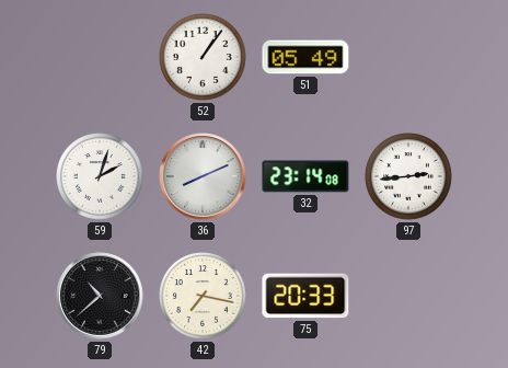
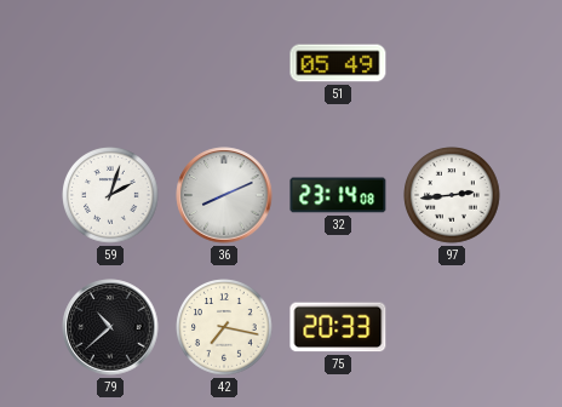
52: 1:06 -> none (203, 57)
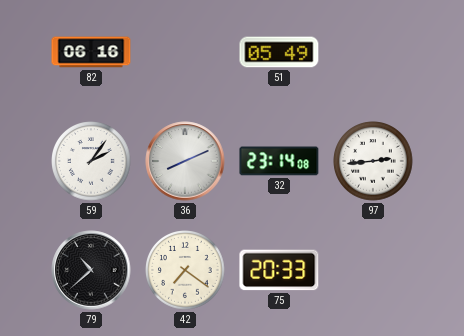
82: none -> 06:16 (91, 52)
59: 2:03 -> 2:06 (91, 161)
42: 7:17 -> 7:21 (185, 270)
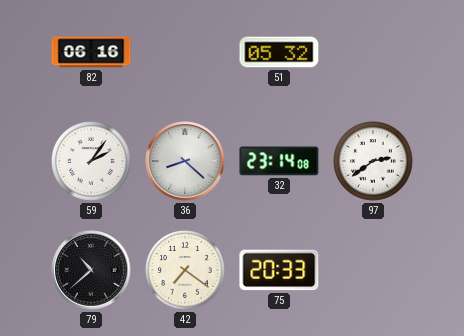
51: 05:49 -> 05:32 (279, 52)
36: 8:11 -> 8:22 (185, 161)
97: 2:44 -> 2:39 (373, 161)
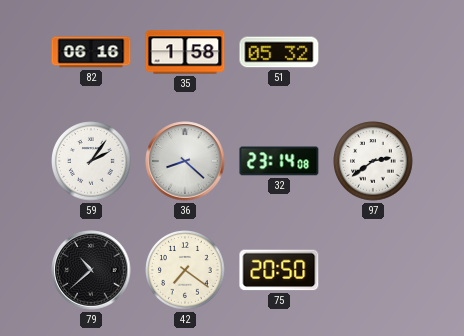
35: none -> 1:58 (185, 52)
75: 20:33 -> 20:50 (279, 270)
